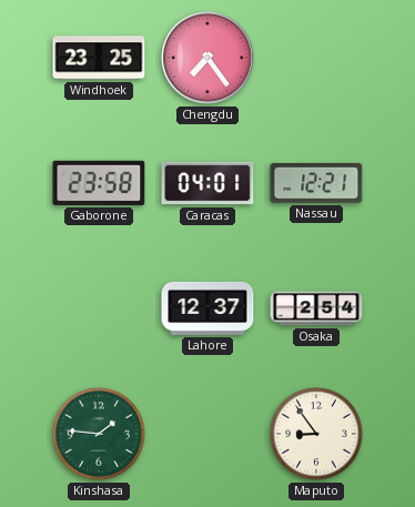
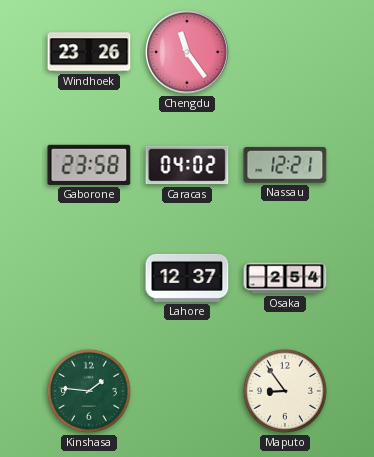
Windhoek: 23:25 -> 23:26 (89, 52)
Chengdu: 7:24 -> 11:24 (188, 53)
Caracas: 04:01 -> 04:02 (187, 165)
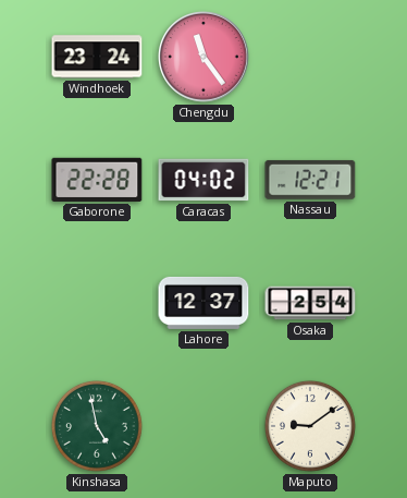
Windhoek: 23:26 -> 23:24 (97, 57)
Gaborone: 23:58 -> 22:28 (97, 180)
Kinshasa: 1:46 -> 4:58 (97, 426)
Maputo: 8:54 -> 9:09 (310, 426)
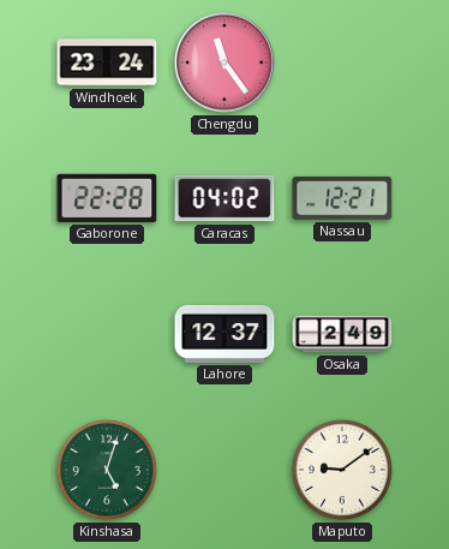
Osaka: 2:54 -> 2:49 (342, 334)
Kinshasa: 4:58 -> 5:03 (107, 470)
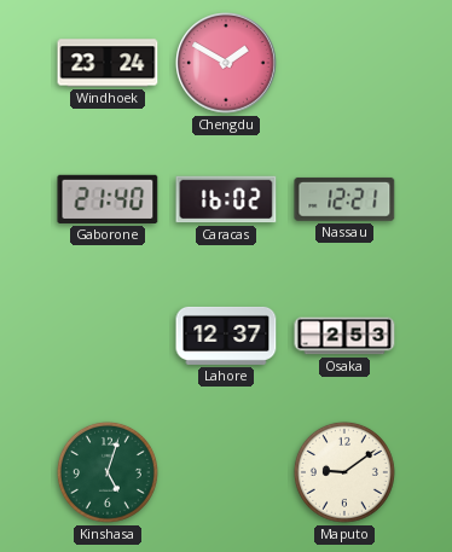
Chengdu: 11:24 -> 1:50 (227, 64)
Gaborone: 22:28 -> 21:40 (108, 199)
Caracas: 04:02 -> 16:02 (226, 199)
Osaka: 2:49 -> 2:53 (344, 336)
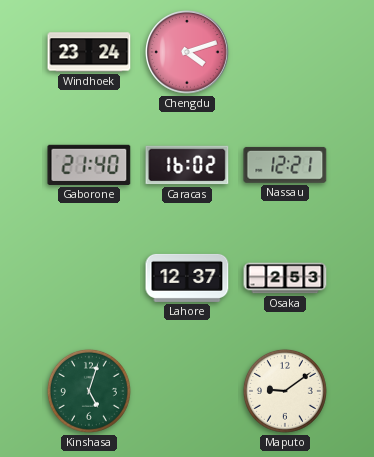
Chengdu: 1:50 -> 4:12 (188, 53)
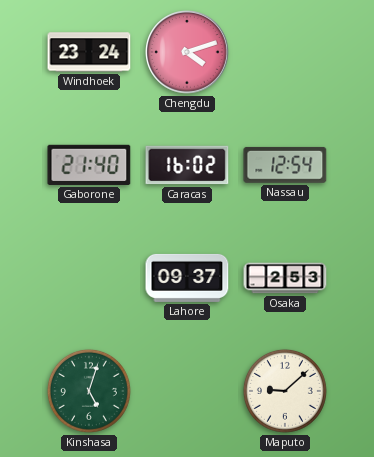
Nassau: 12:21 -> 12:54 (285, 165)
Lahore: 12:37 -> 09:37 (187, 278)
Maputo: 9:09 -> 9:08 (285, 391)
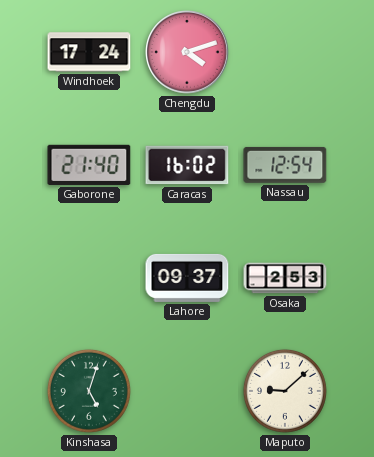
Windhoek: 23:24 -> 17:24 (89, 52)
